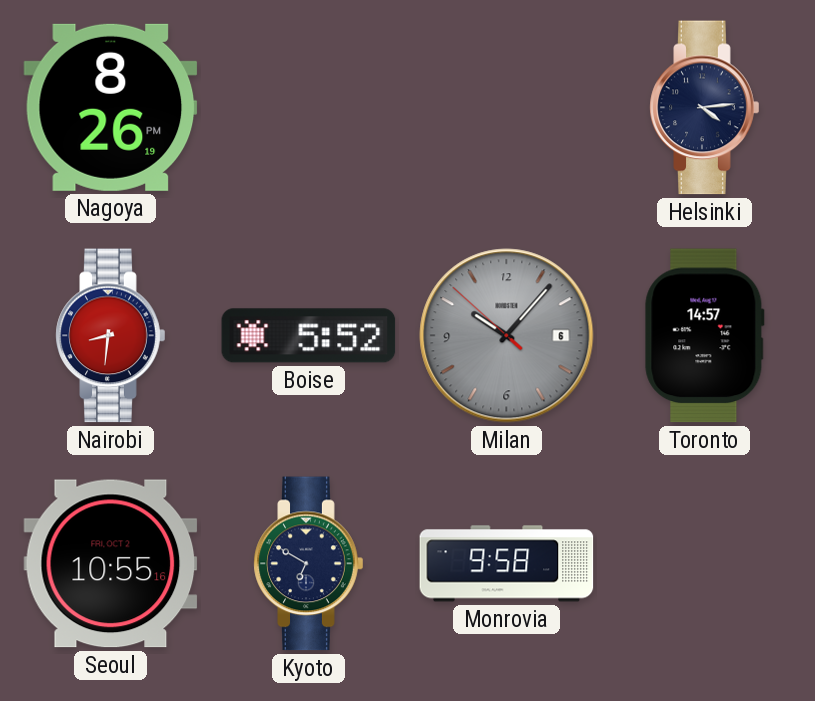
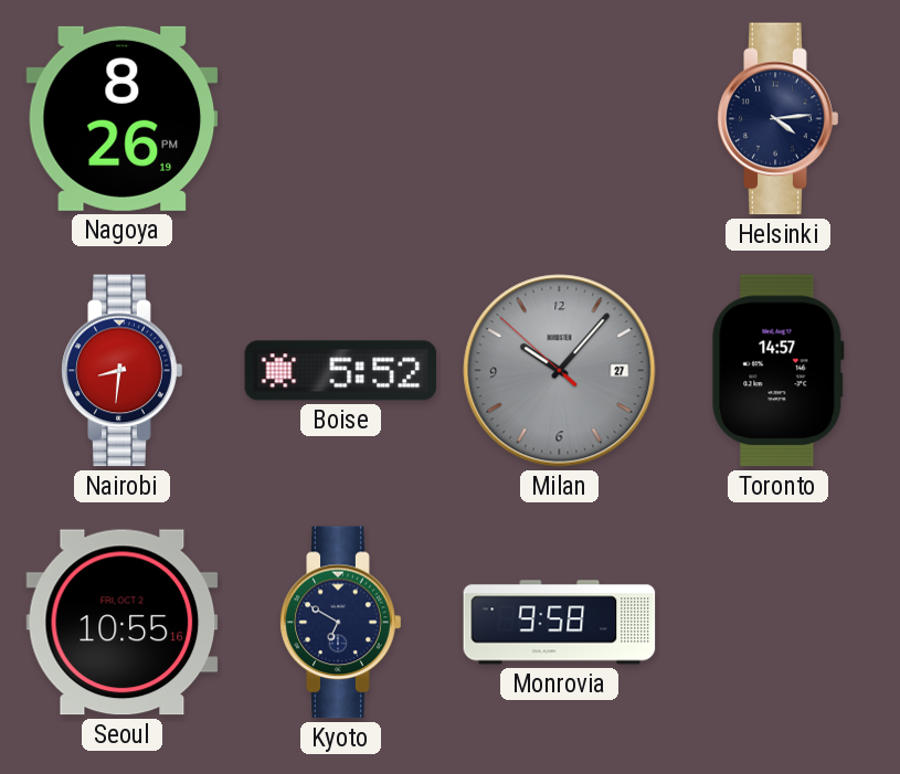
Milan date: 6 -> 27 (560, 371)
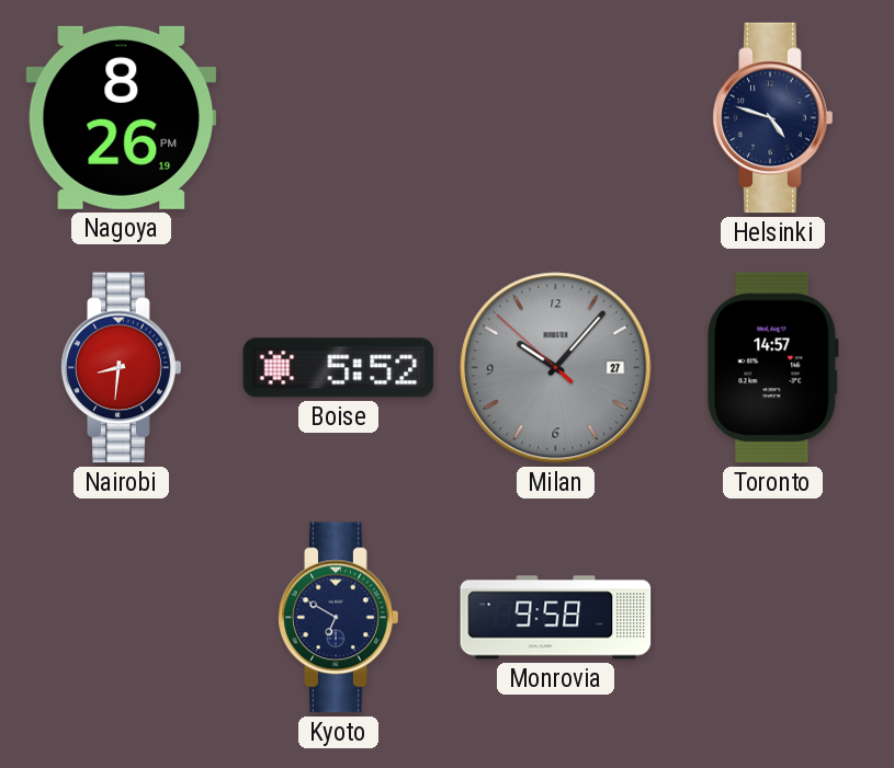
Helsinki: 4:14 -> 4:48 (773, 118)
Seoul: 10:55 -> none (123, 623)
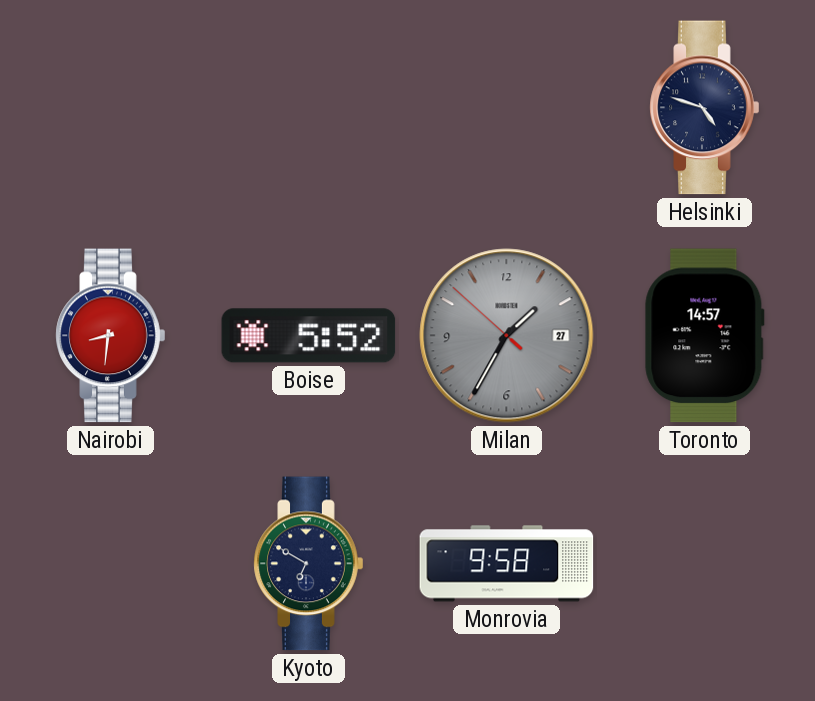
Nagoya: 8:26 -> none (122, 117)
Milan: 10:06 -> 1:34 (507, 336)
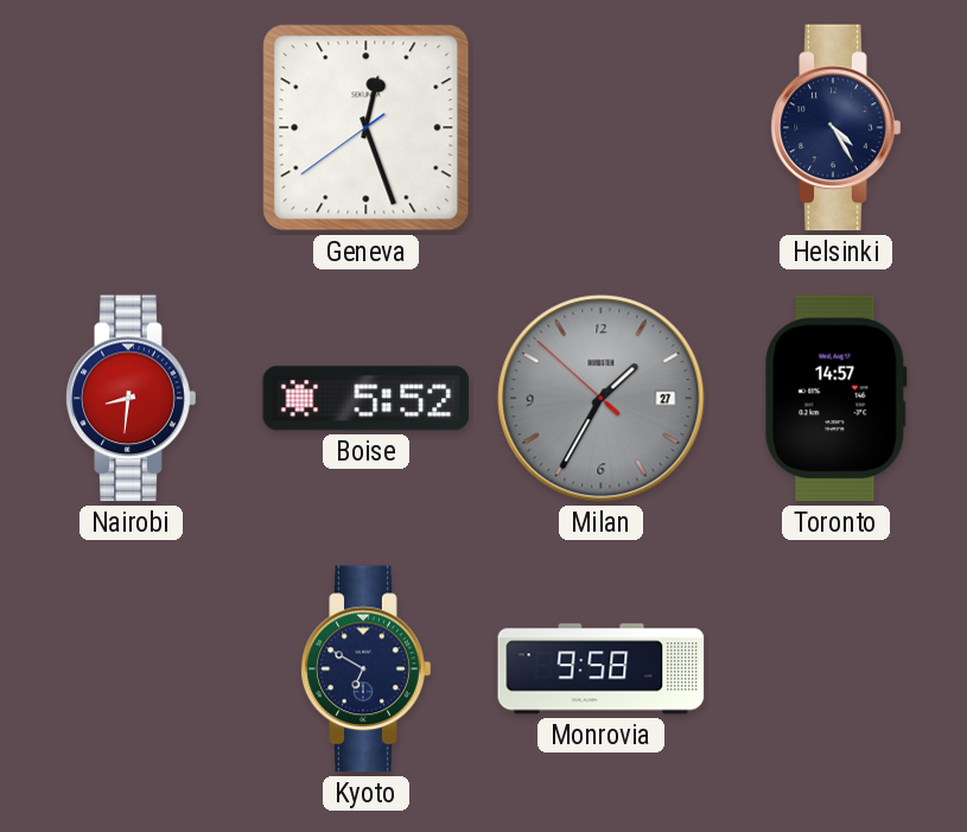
Geneva: none -> 12:26 (367, 128)
Helsinki: 4:48 -> 4:25 (836, 128)
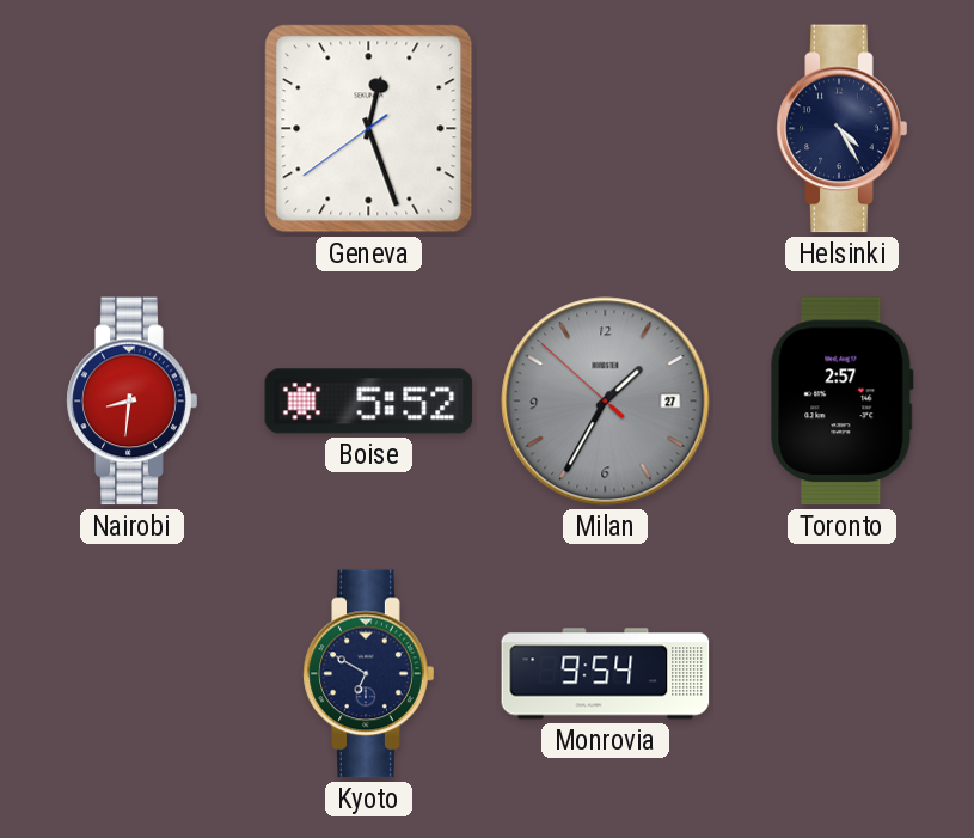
Toronto: 14:57 -> 2:57 (843, 402)
Monrovia: 9:58 -> 9:54 (606, 674)
